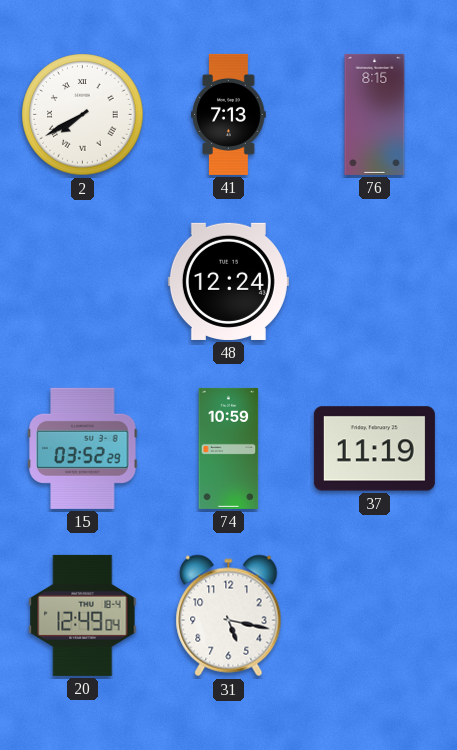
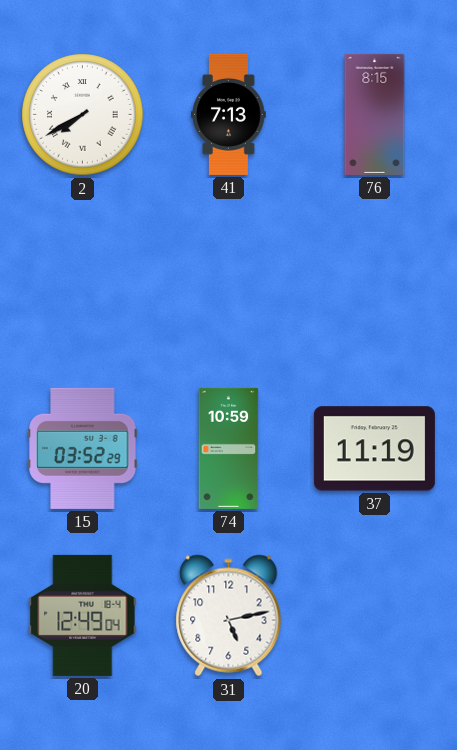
48: 12:24 -> none (228, 281)
31: 5:17 -> 5:13 (229, 616)
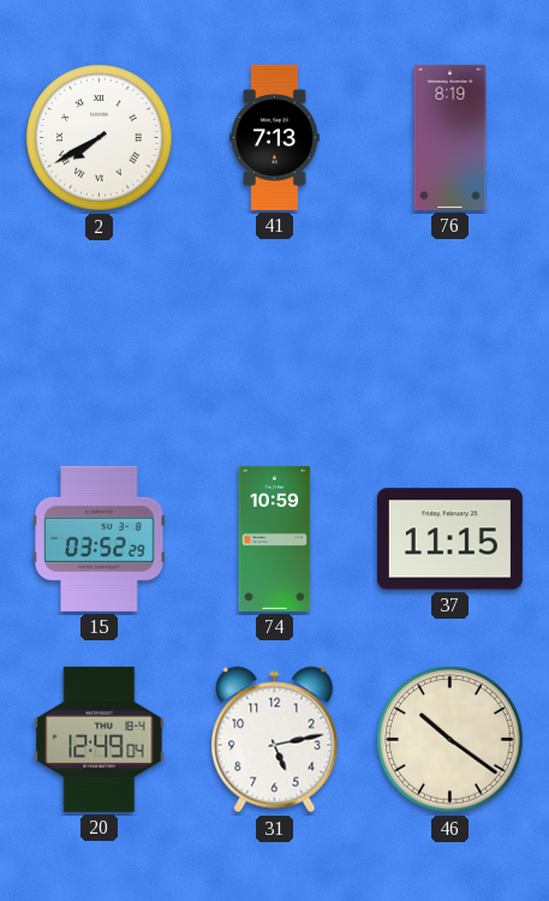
76: 8:15 -> 8:19 (450, 137)
37: 11:19 -> 11:15 (449, 539)
46: none -> 10:21 (450, 740)
